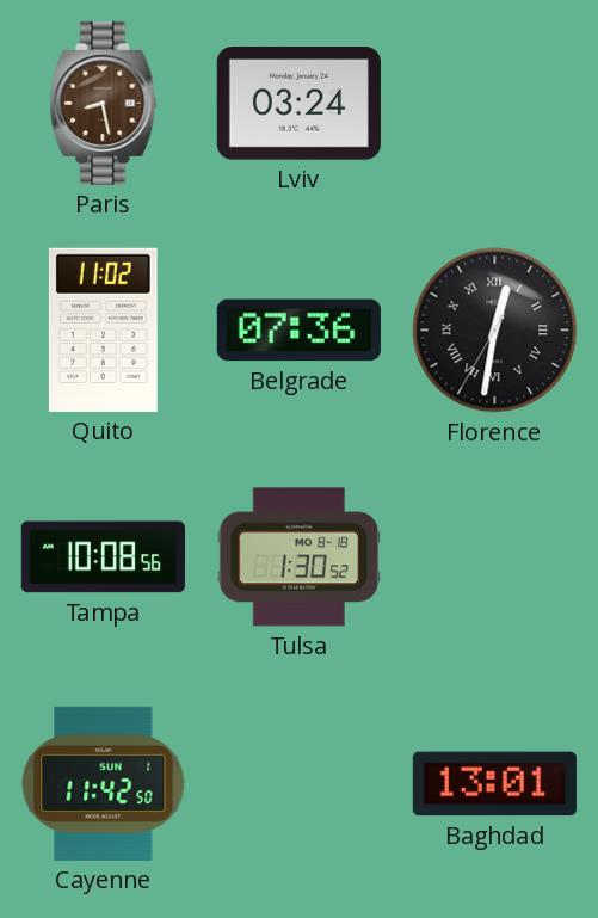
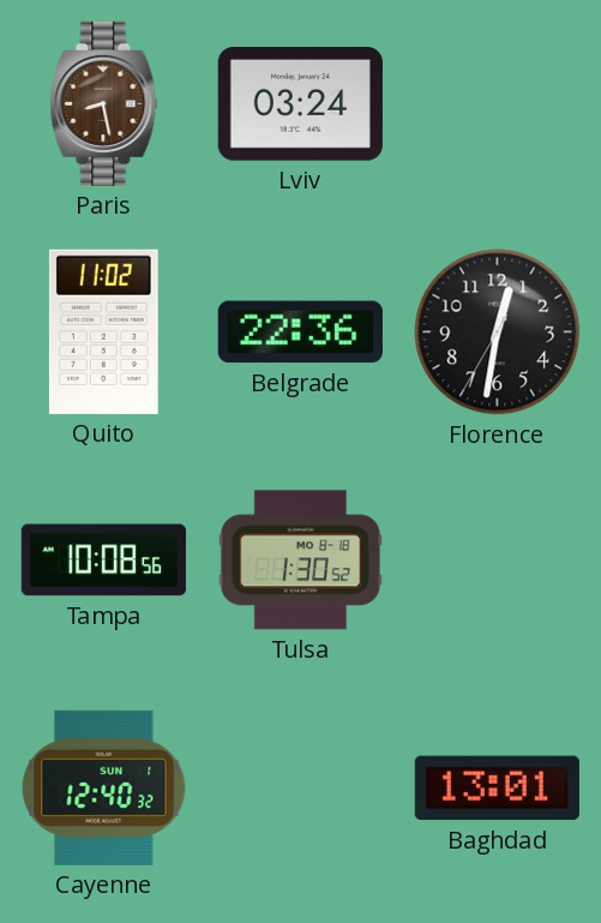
Belgrade: 07:36 -> 22:36 (300, 332)
Florence numerals: Roman -> Arabic (498, 332)
Cayenne: 11:42 -> 12:40 (104, 787)
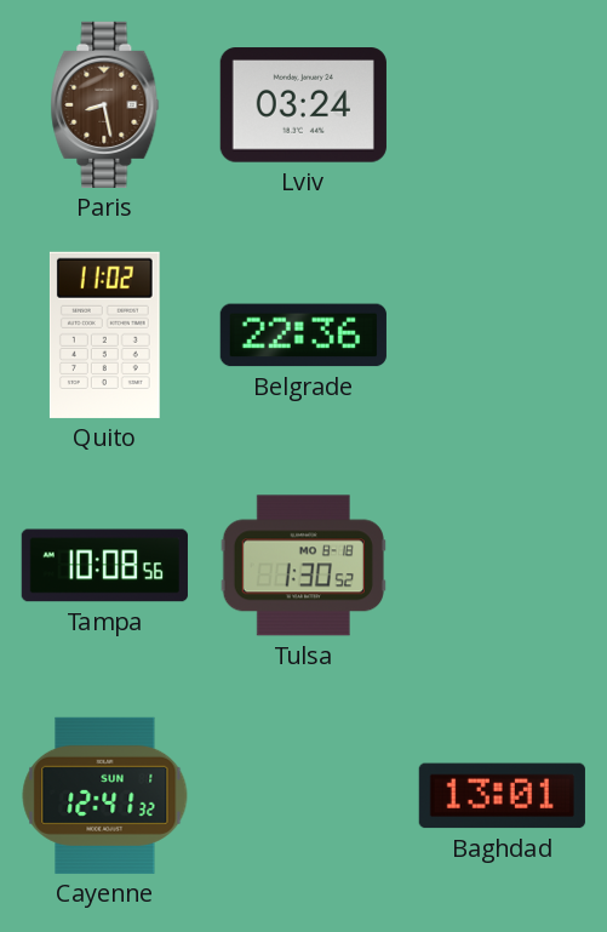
Florence: 12:31 -> none (498, 332)
Cayenne: 12:40 -> 12:41 (105, 795)
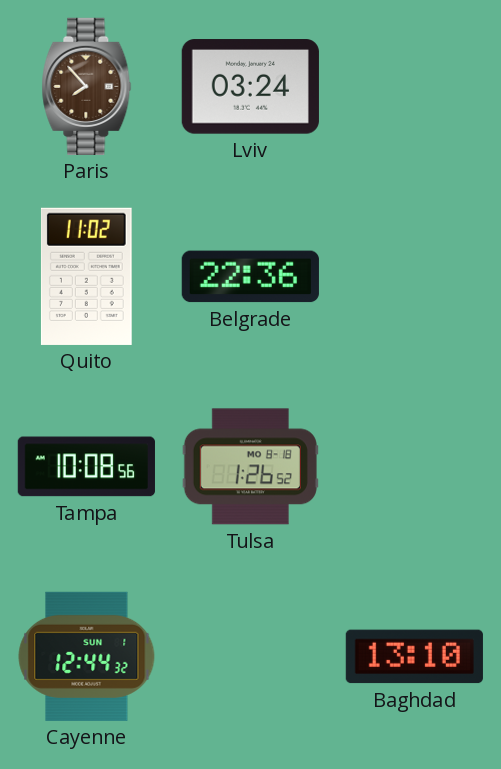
Paris: 8:28 -> 7:53 (87, 86)
Tulsa: 1:30 -> 1:26 (250, 467)
Cayenne: 12:41 -> 12:44 (87, 656)
Baghdad: 13:01 -> 13:10 (414, 657)
